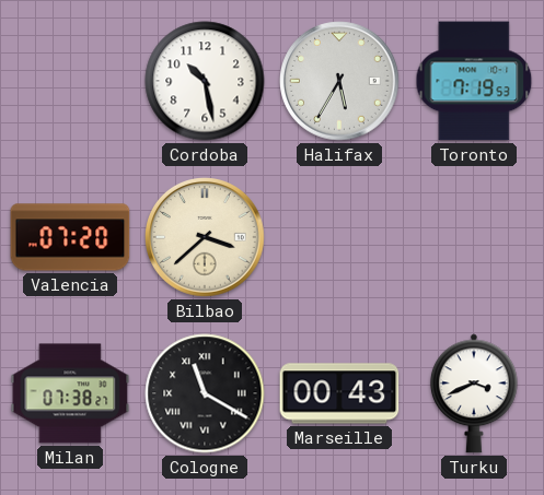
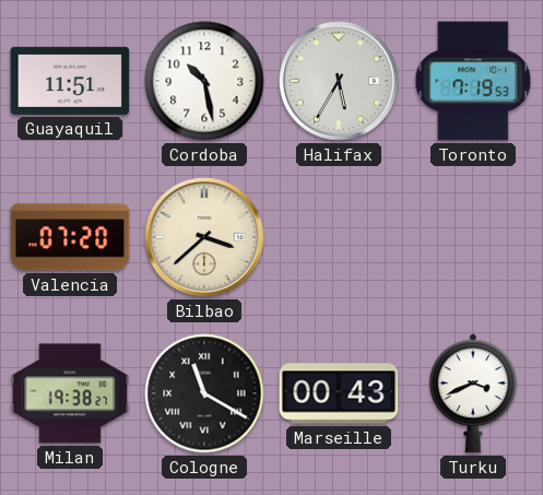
Guayaquil: none -> 11:51 (70, 81)
Milan: 07:38 -> 19:38 (70, 393)
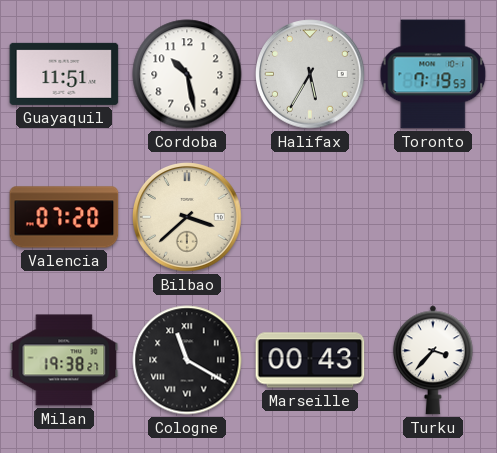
Turku: 3:41 -> 3:37 (433, 360)
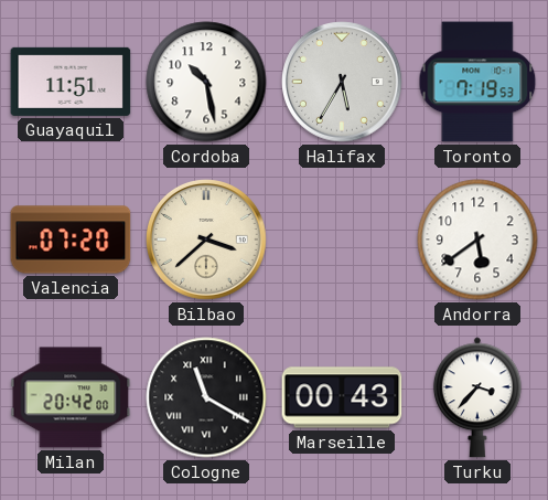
Andorra: none -> 5:39 (477, 240)
Milan: 19:38 -> 20:42 (71, 397)
